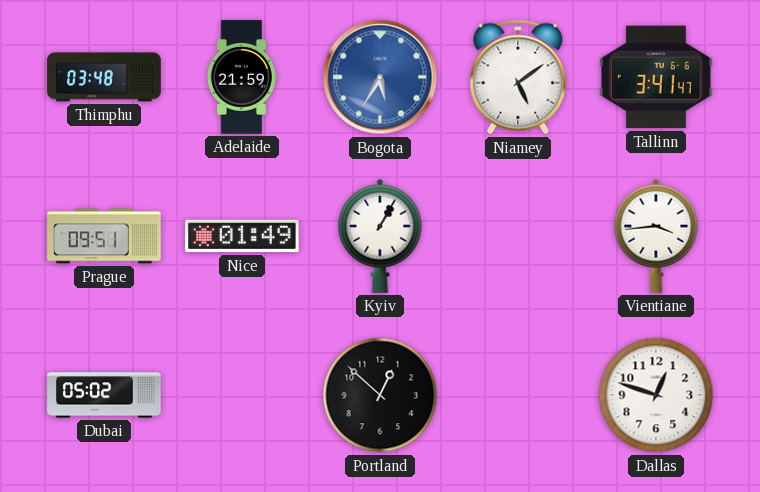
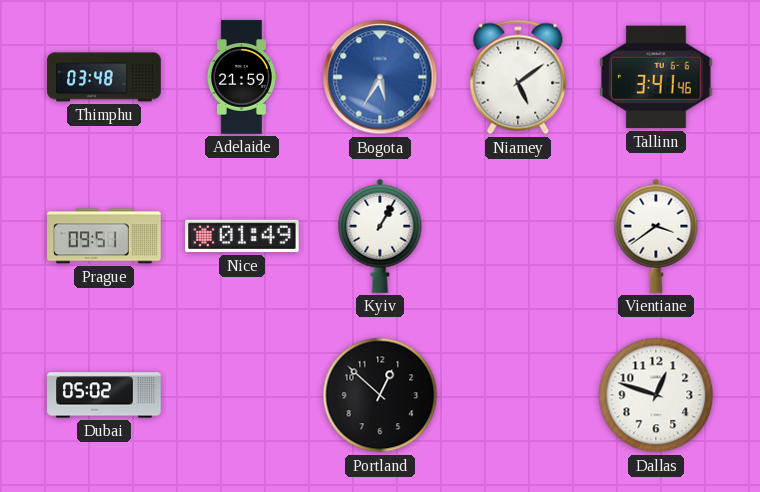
Tallinn: 3:41:47 -> 3:41:46 (657, 77)
Vientiane: 3:44 -> 3:39 (656, 236)
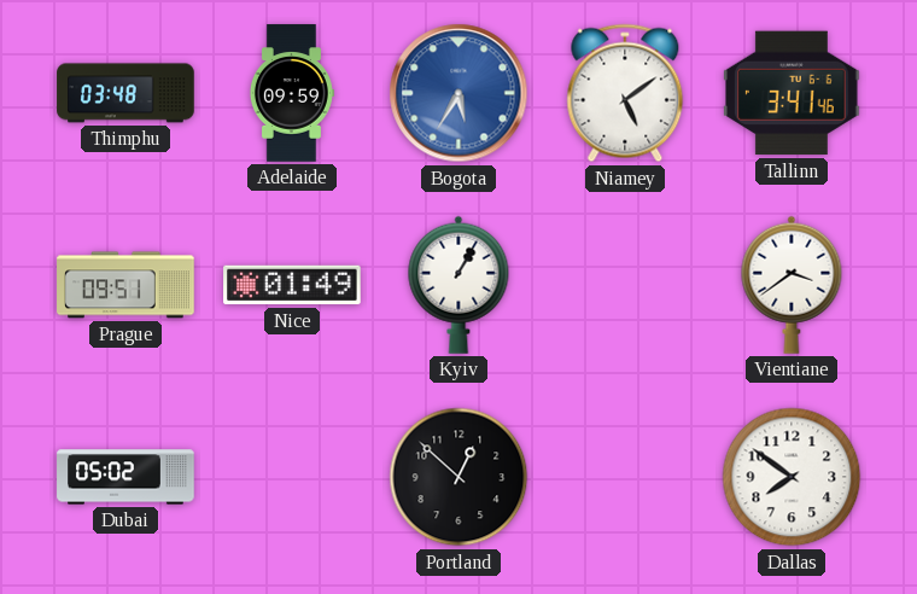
Adelaide: 21:59 -> 09:59 (291, 93)
Dallas: 12:48 -> 7:51 (792, 477)
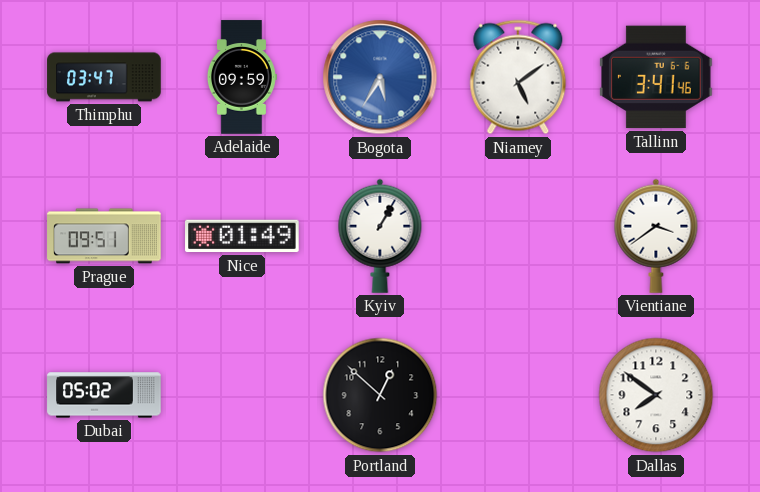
Thimphu: 03:48 -> 03:47 (104, 77)
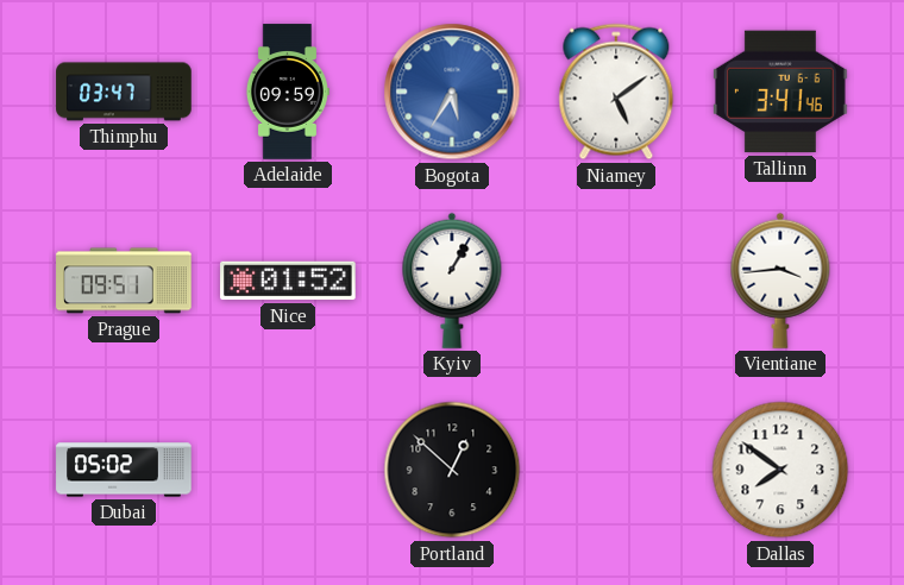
Nice: 01:49 -> 01:52 (288, 281)
Vientiane: 3:39 -> 3:44 (780, 281)
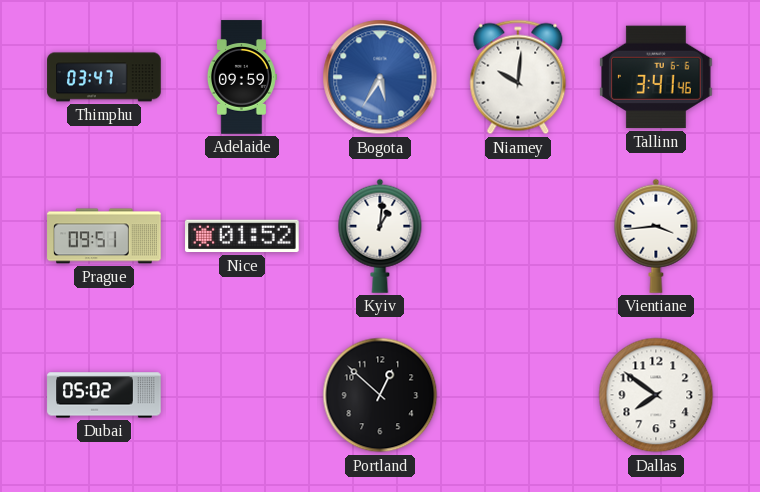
Niamey: 5:09 -> 10:01 (518, 77)
Kyiv: 1:05 -> 1:01 (380, 236)
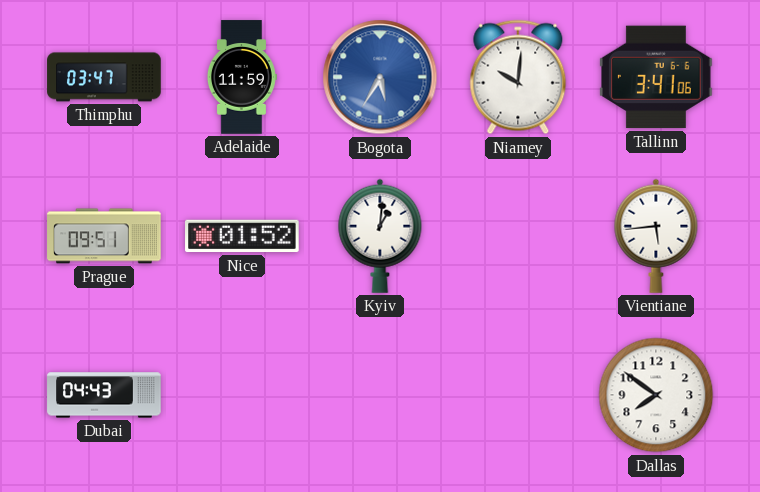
Adelaide: 09:59 -> 11:59 (241, 77)
Tallinn: 3:41:46 -> 3:41:06 (657, 77)
Vientiane: 3:44 -> 5:44 (656, 236)
Dubai: 05:02 -> 04:43 (104, 395)
Portland: 12:52 -> none (380, 395)
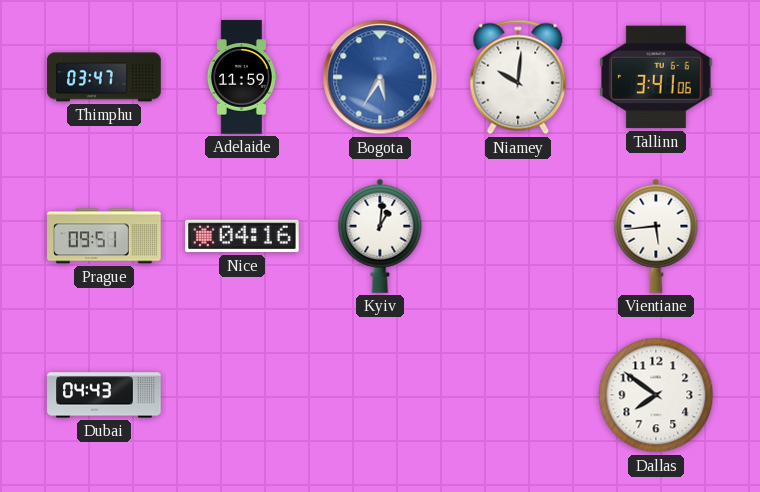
Nice: 01:52 -> 04:16 (242, 236)
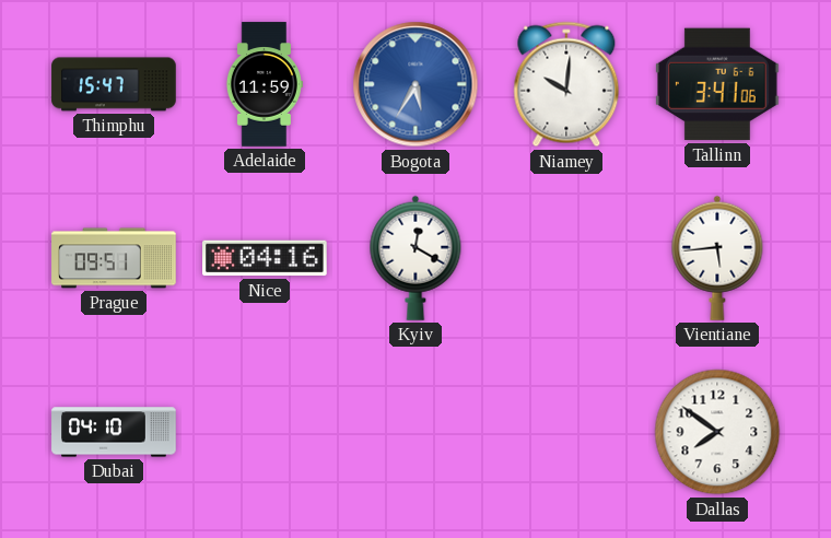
Thimphu: 03:47 -> 15:47 (114, 84)
Kyiv: 1:01 -> 12:20 (415, 258)
Dubai: 04:43 -> 04:10 (114, 432)
